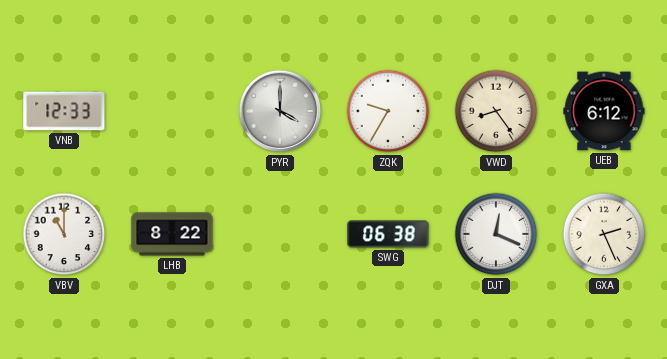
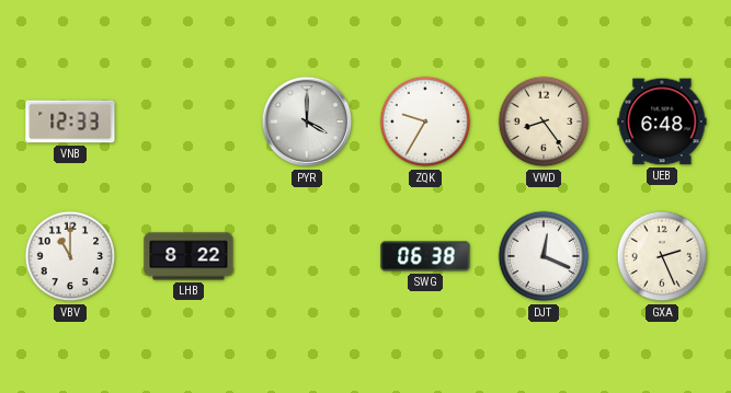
UEB: 6:12 -> 6:48 (662, 122)
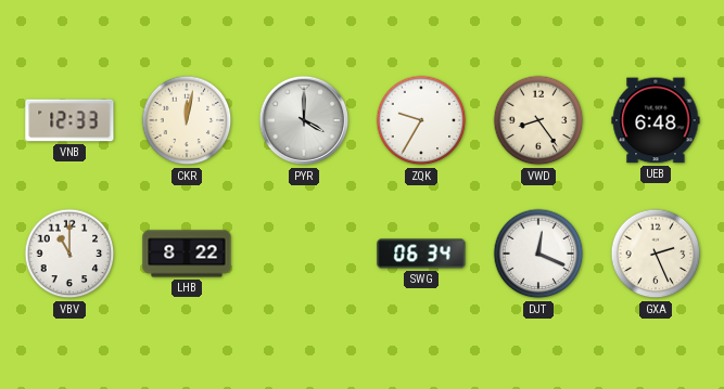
CKR: none -> 12:02 (187, 120)
SWG: 06:38 -> 06:34 (421, 254)
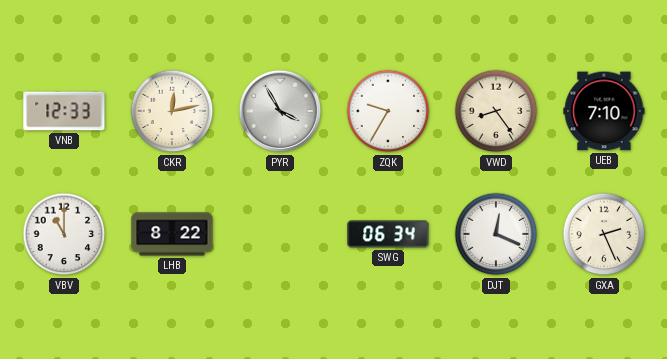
CKR: 12:02 -> 12:13 (172, 111)
PYR: 4:00 -> 3:55 (280, 111)
UEB: 6:48 -> 7:10 (604, 111)
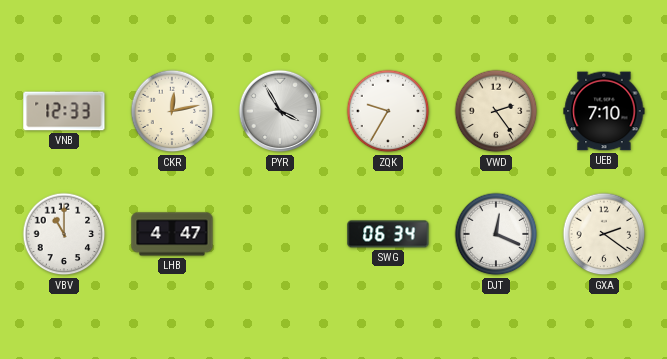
VWD: 8:24 -> 2:24 (496, 111)
LHB: 8:22 -> 4:47 (172, 234)
GXA: 2:26 -> 2:21 (604, 234)
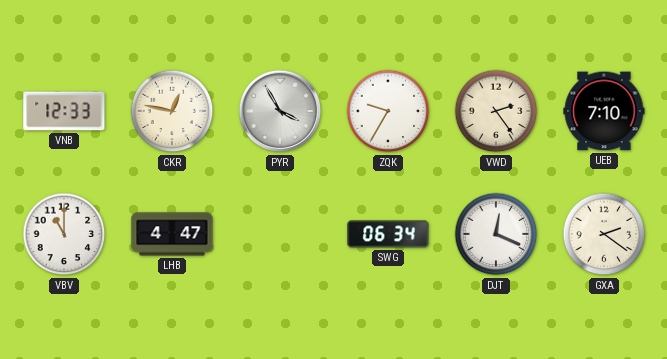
CKR: 12:13 -> 12:47 (172, 111)
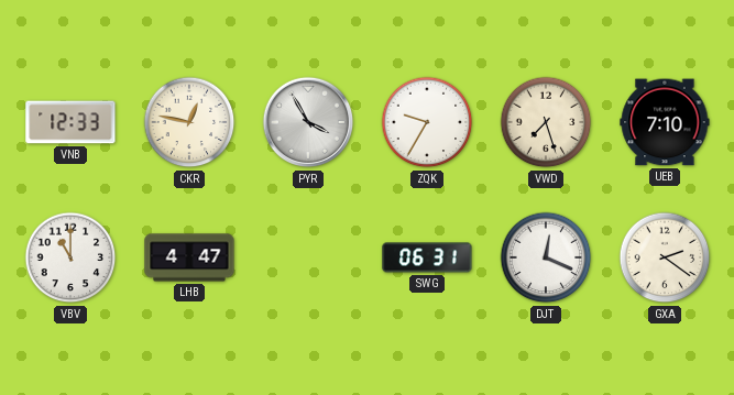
VWD: 2:24 -> 7:27 (546, 122)
SWG: 06:34 -> 06:31 (427, 257)
